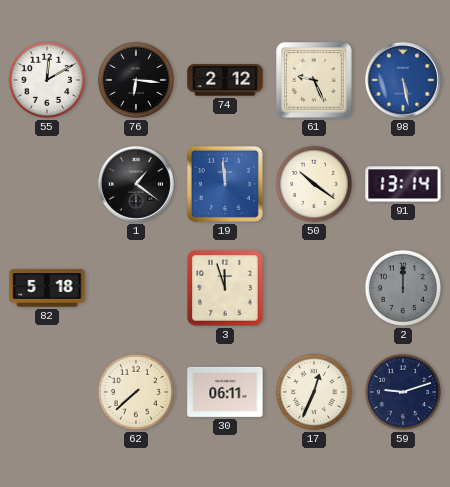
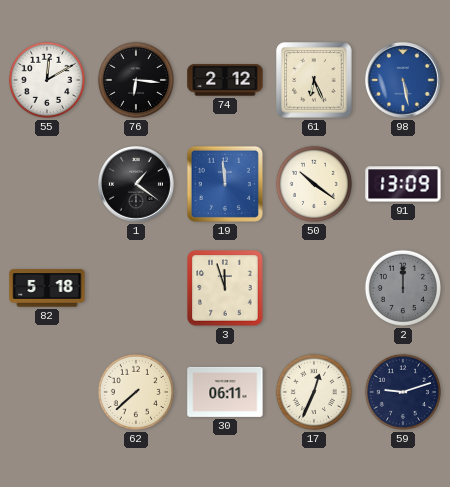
61: 9:26 -> 6:26 (314, 80)
91: 13:14 -> 13:09 (403, 184)
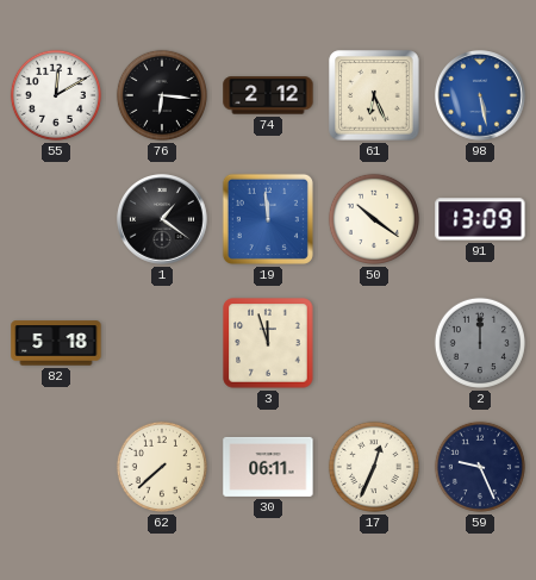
59: 9:12 -> 9:26 (480, 467)
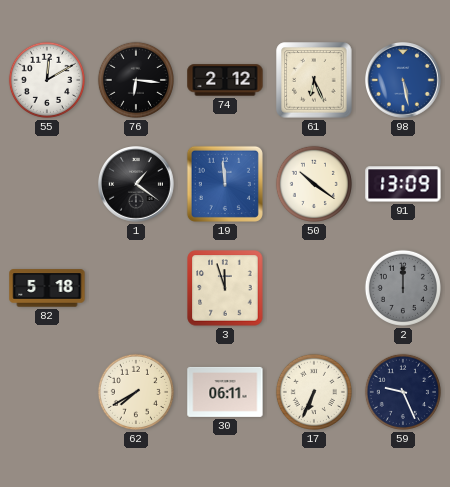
62: 7:38 -> 7:40 (136, 392)
17: 12:34 -> 6:34 (314, 392)
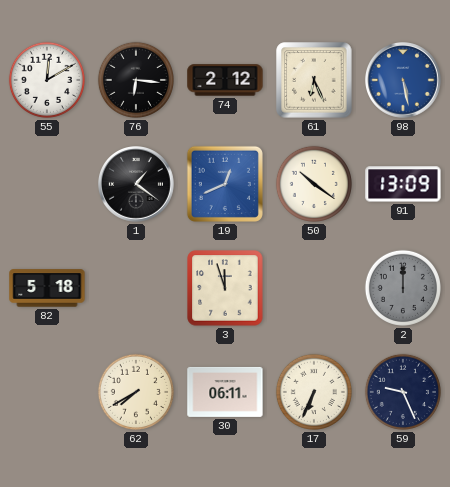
19: 11:59 -> 12:41 (225, 184)
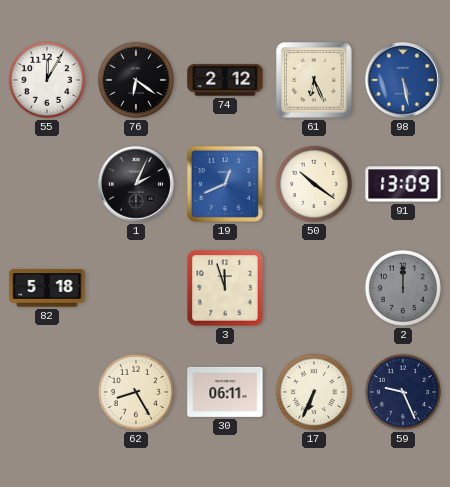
55: 12:10 -> 12:05 (47, 80)
76: 6:16 -> 6:21 (136, 80)
1: 1:21 -> 2:04 (137, 185)
62: 7:40 -> 8:25 (136, 392)
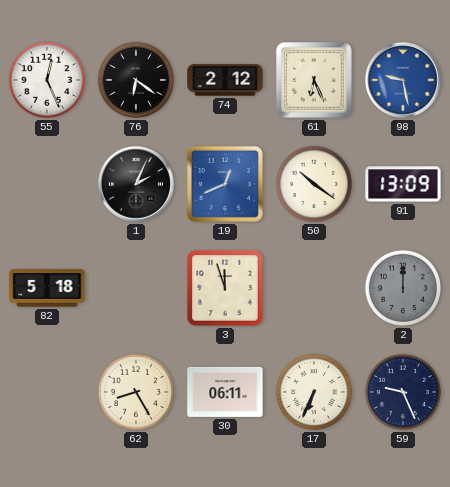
55: 12:05 -> 12:26 (47, 80)
98: 5:28 -> 9:28 (404, 81)
